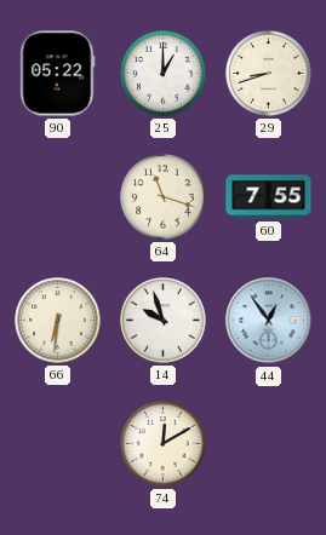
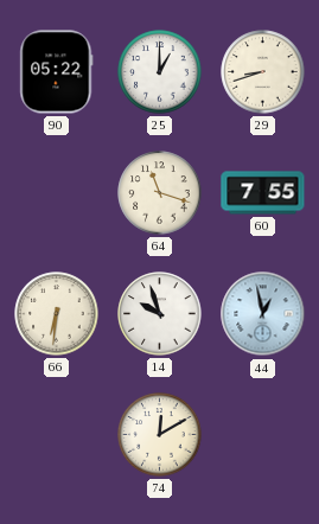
44: 12:54 -> 12:58 (263, 314)
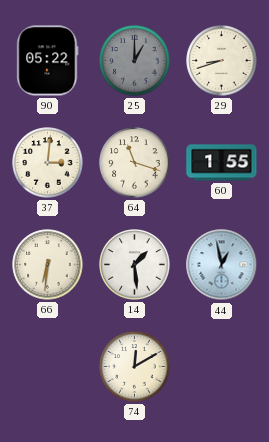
25 dial: white -> grey (135, 61)
37: none -> 3:01 (48, 163)
60: 7:55 -> 1:55 (222, 163)
14: 9:57 -> 1:29 (135, 265)
